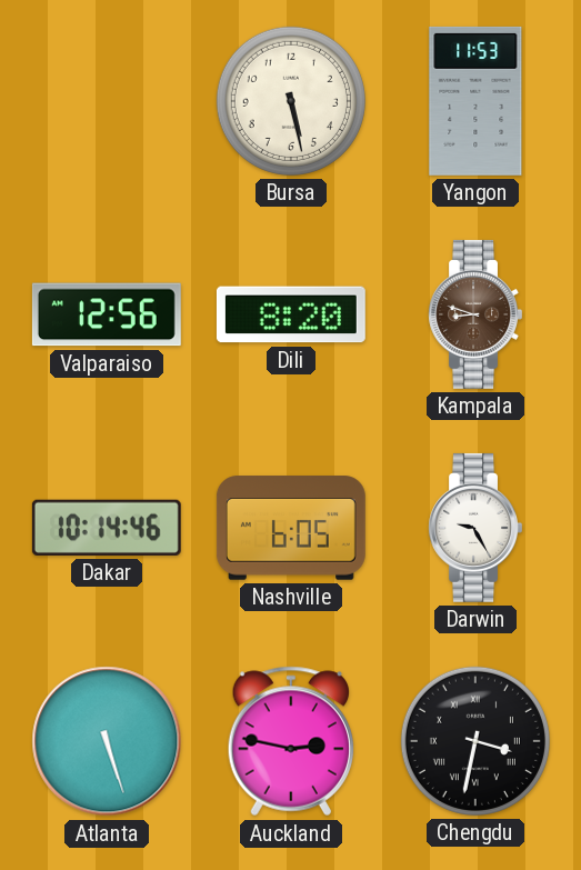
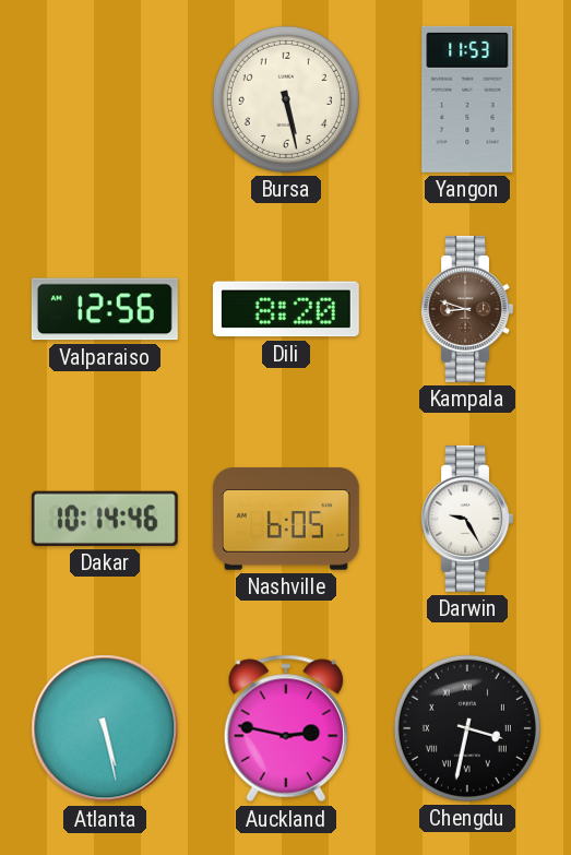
Atlanta: 5:27 -> 5:28 (105, 728)
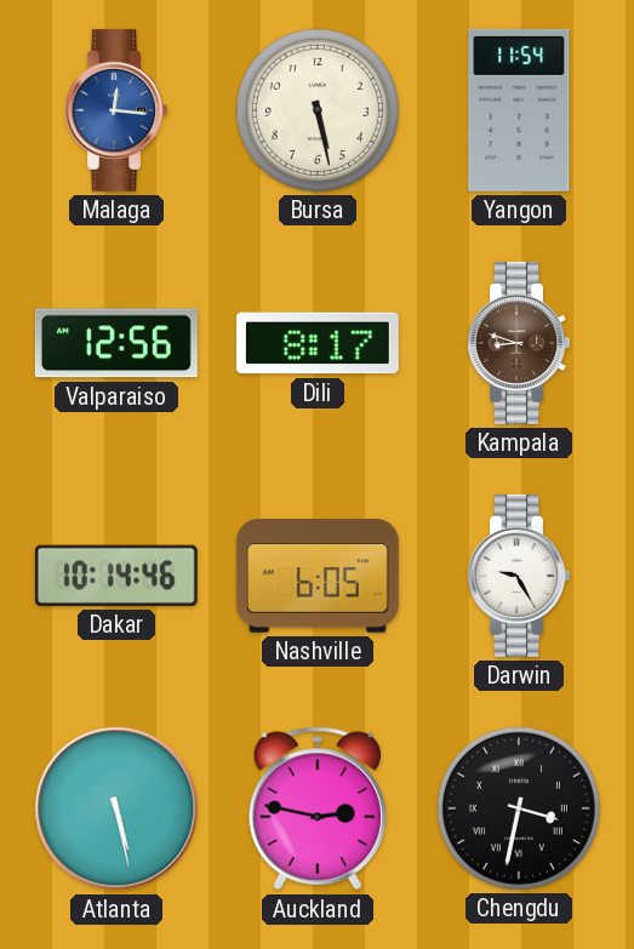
Malaga: none -> 12:16 (115, 110)
Yangon: 11:53 -> 11:54 (519, 110)
Dili: 8:20 -> 8:17 (318, 343)
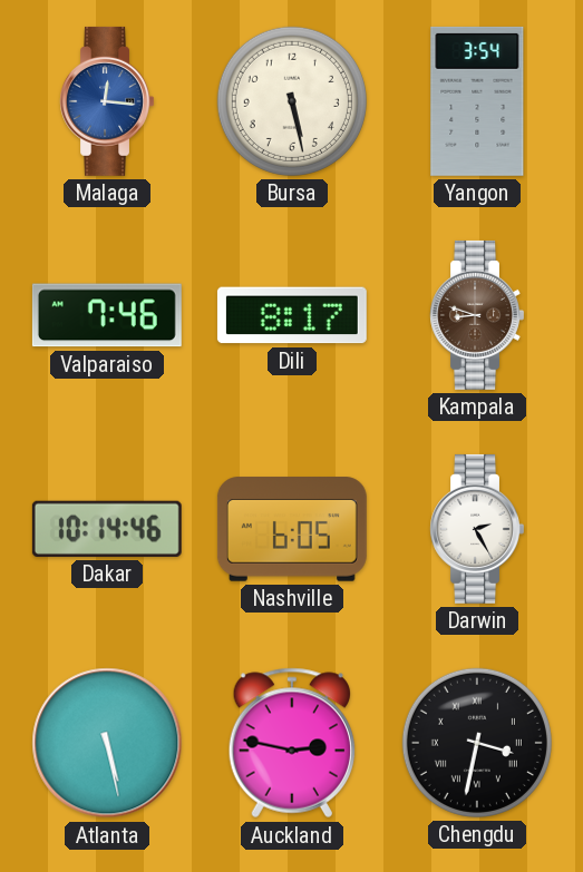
Yangon: 11:54 -> 3:54 (477, 101)
Valparaiso: 12:56 -> 7:46 (107, 315)
Darwin: 9:25 -> 2:25 (476, 529)
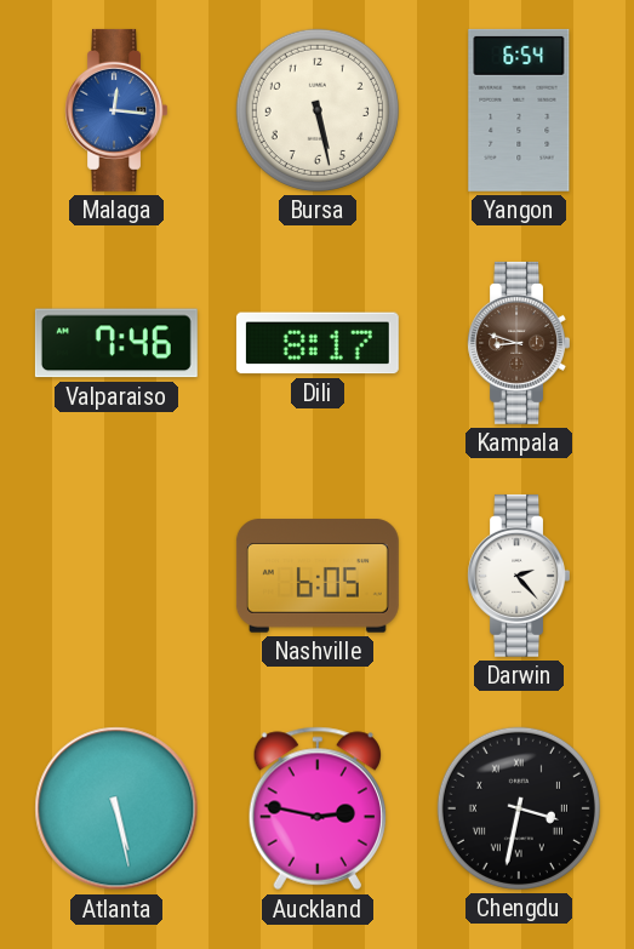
Yangon: 3:54 -> 6:54 (519, 110)
Dakar: 10:14 -> none (107, 529)
Darwin: 2:25 -> 2:23 (518, 576)
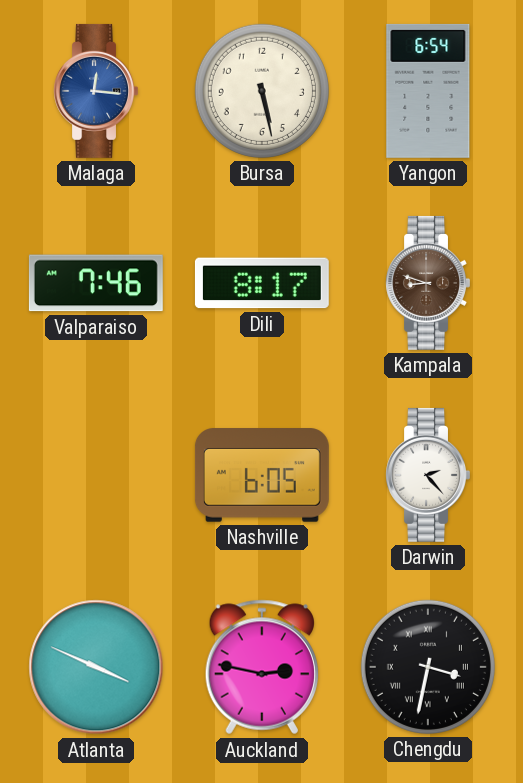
Atlanta: 5:28 -> 3:49 (96, 667)
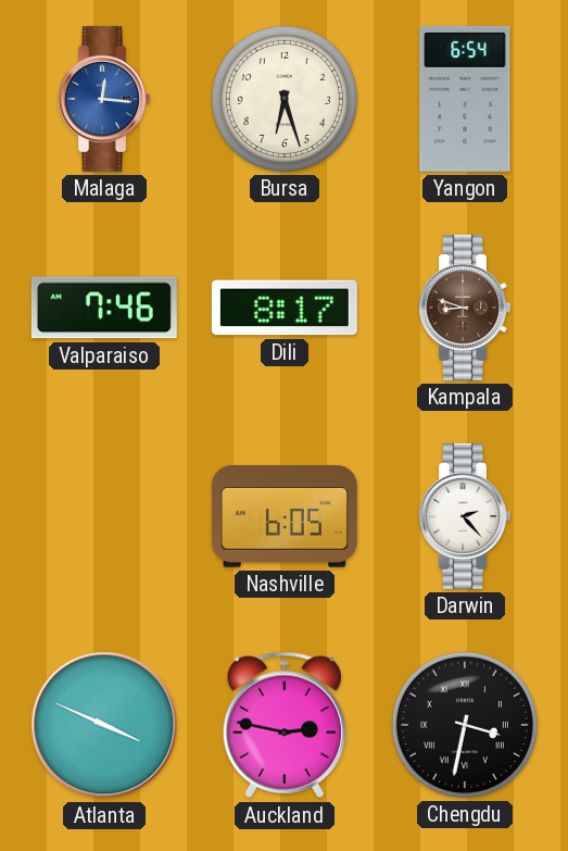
Bursa: 5:28 -> 6:27 (285, 99)
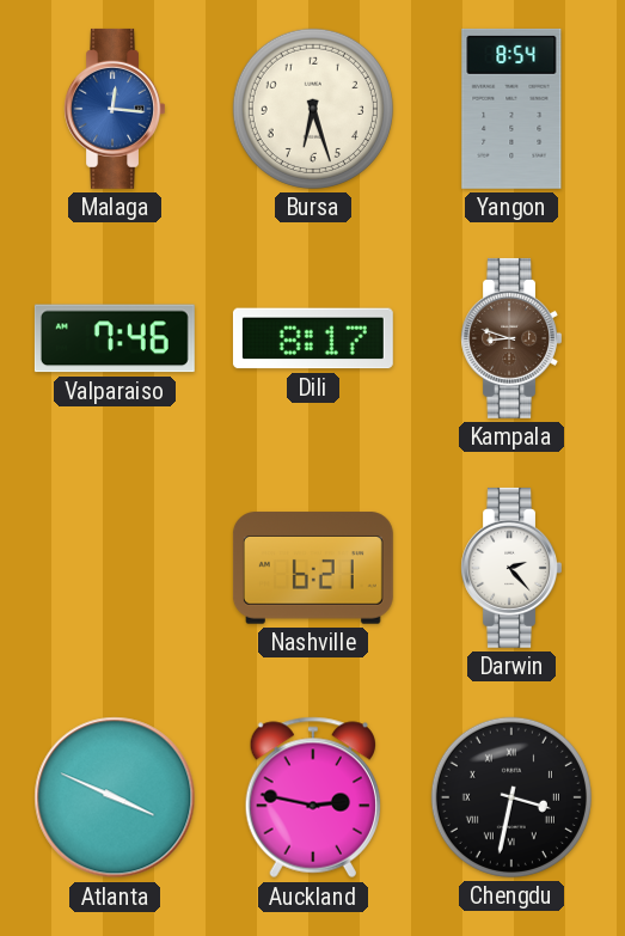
Yangon: 6:54 -> 8:54 (511, 109)
Nashville: 6:05 -> 6:21 (313, 568)
